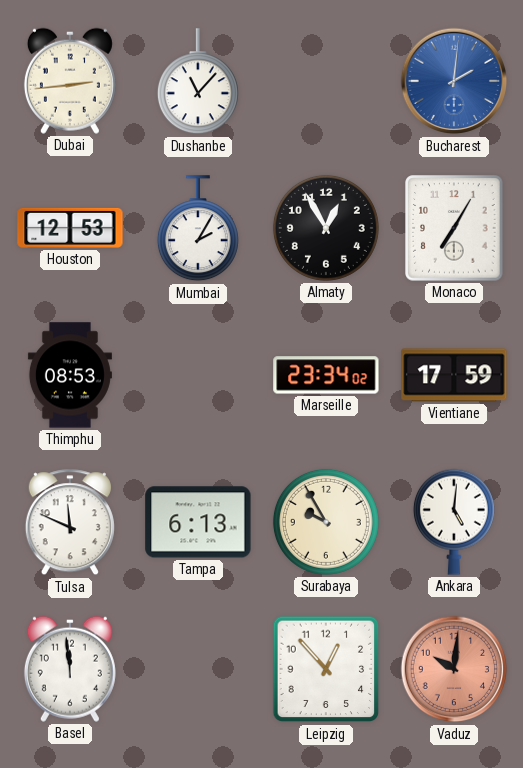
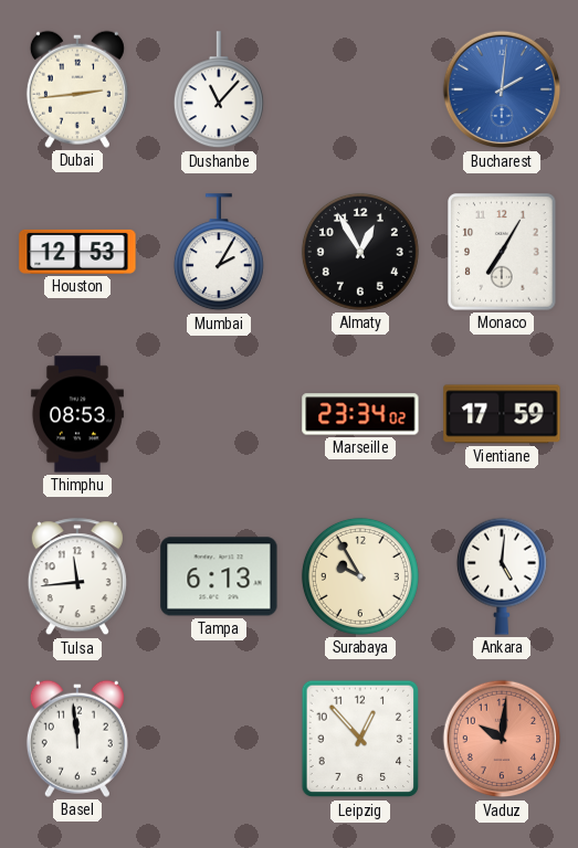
Tulsa: 11:49 -> 11:44 (77, 577)
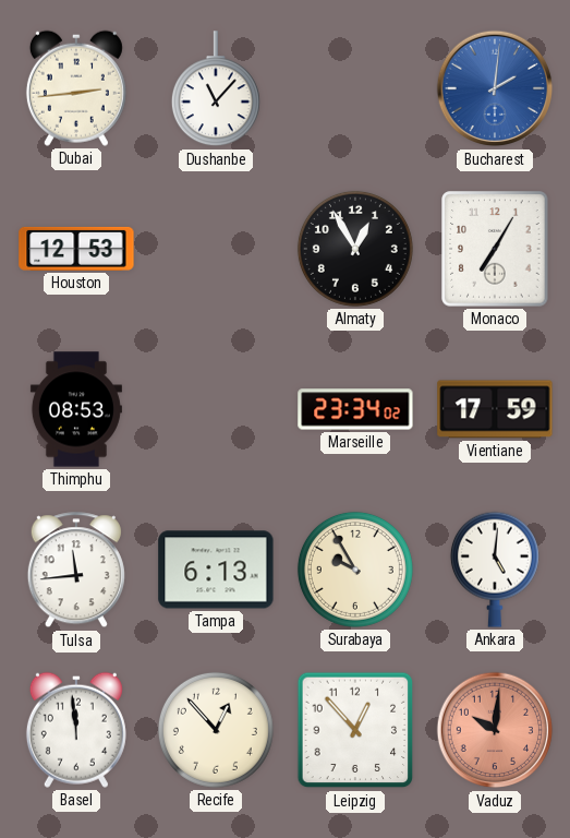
Mumbai: 2:05 -> none (219, 253)
Recife: none -> 12:53 (216, 730)
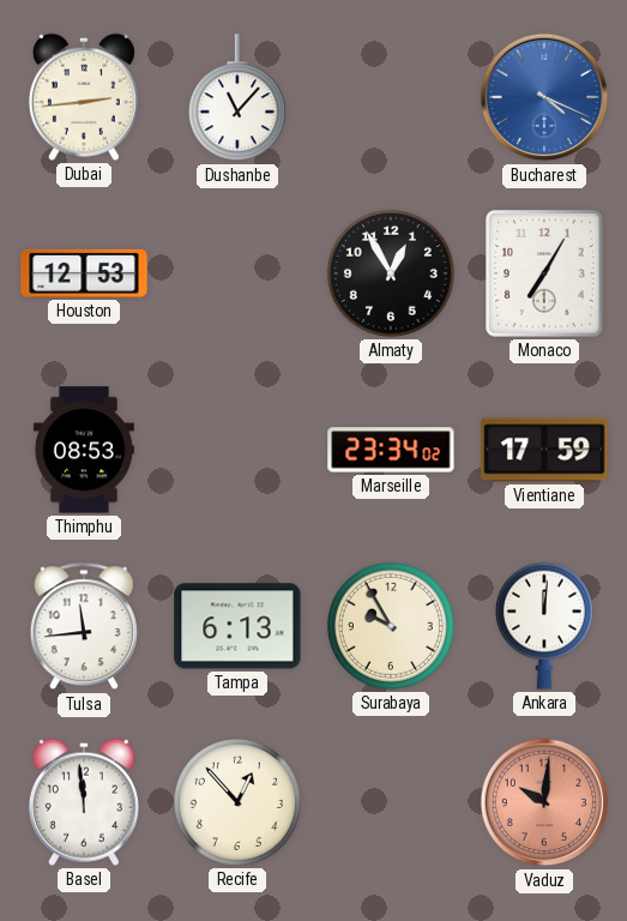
Bucharest: 2:01 -> 4:19 (544, 97)
Ankara: 5:01 -> 12:01 (544, 626)
Leipzig: 12:53 -> none (355, 730)
